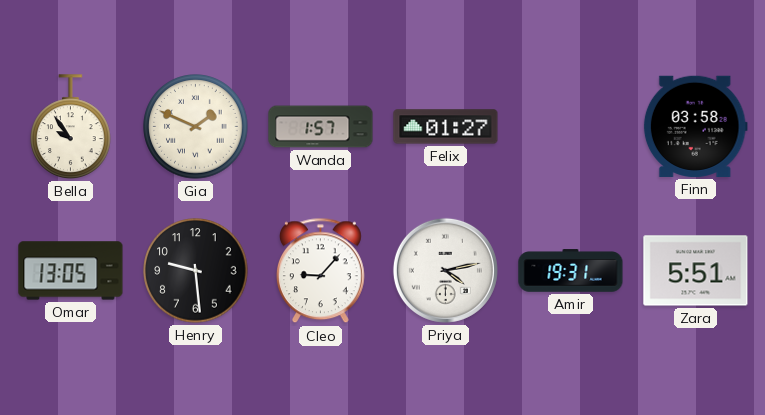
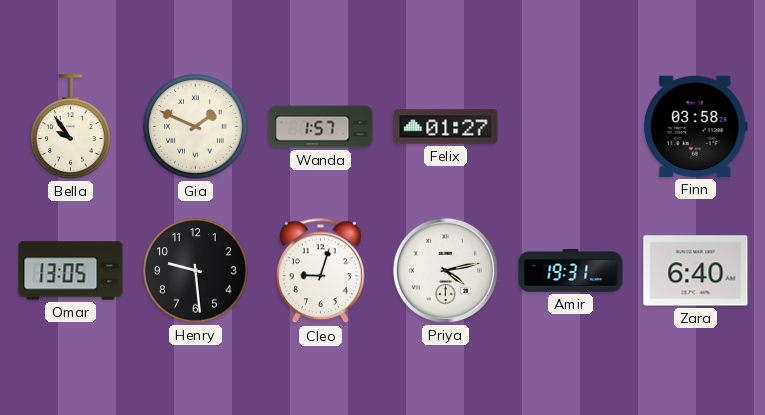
Cleo: 9:07 -> 9:03 (320, 271)
Zara: 5:51 -> 6:40 (696, 271)
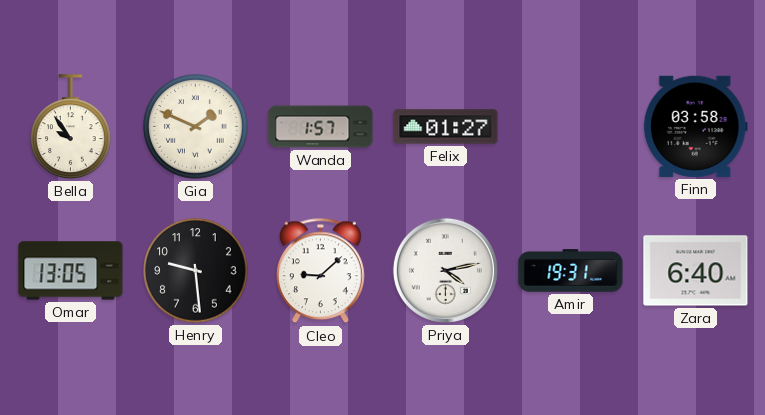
Cleo: 9:03 -> 9:08 (320, 271)
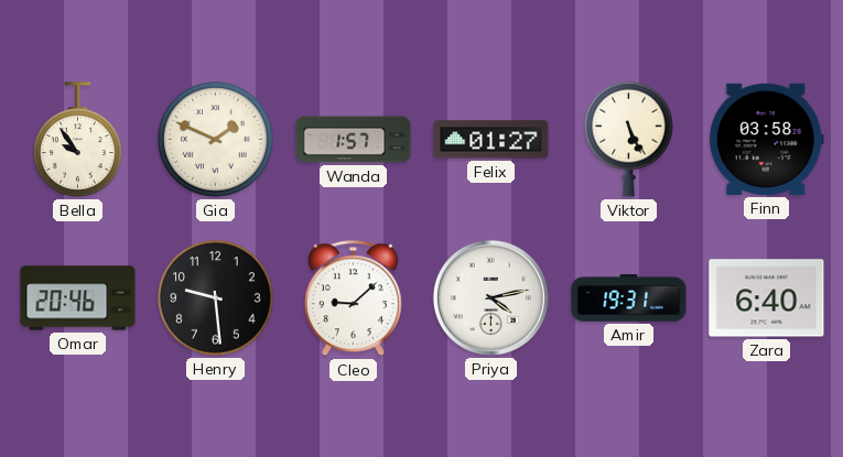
Viktor: none -> 5:26 (629, 139)
Omar: 13:05 -> 20:46 (78, 298)
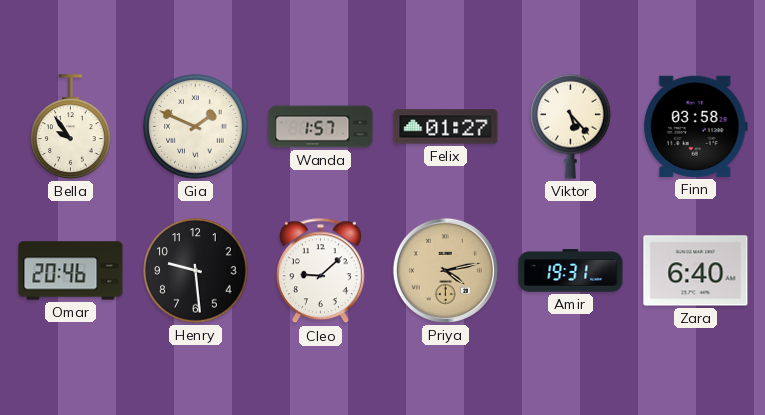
Viktor: 5:26 -> 5:23 (571, 126)
Priya dial: white -> champagne (445, 270)
